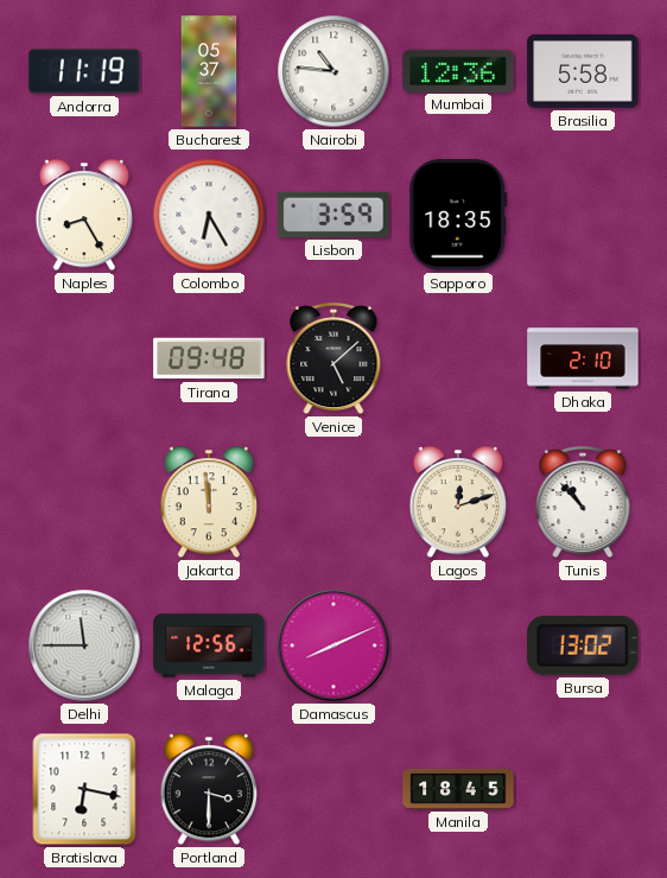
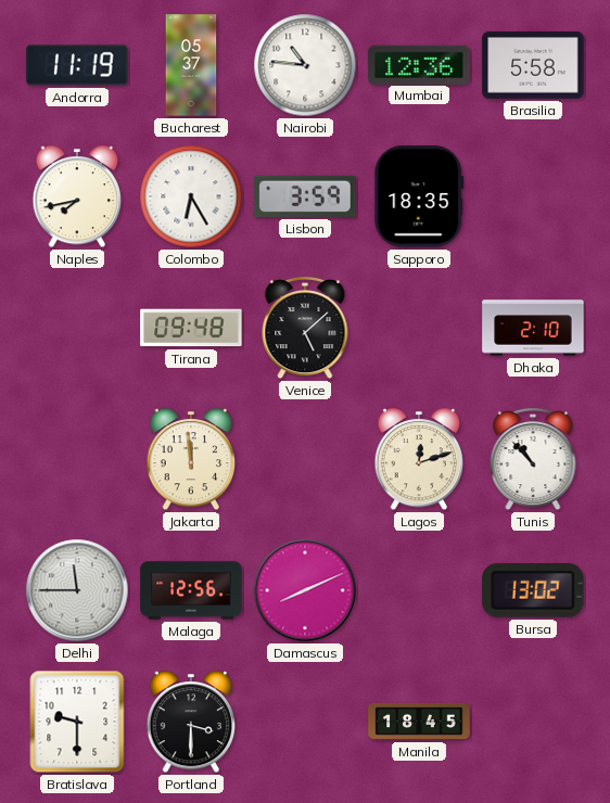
Naples: 8:25 -> 7:43 (77, 197)
Bratislava: 6:17 -> 9:30 (77, 722)
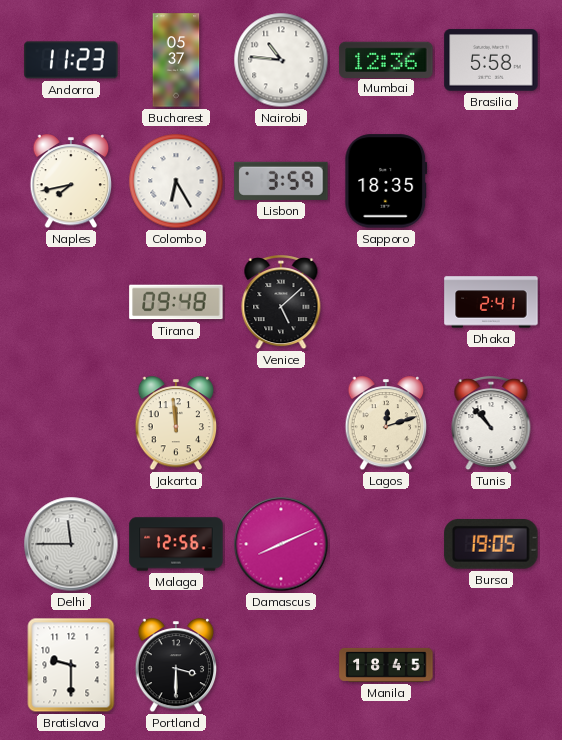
Andorra: 11:19 -> 11:23 (71, 60)
Dhaka: 2:10 -> 2:41 (491, 302)
Bursa: 13:02 -> 19:05 (491, 545)
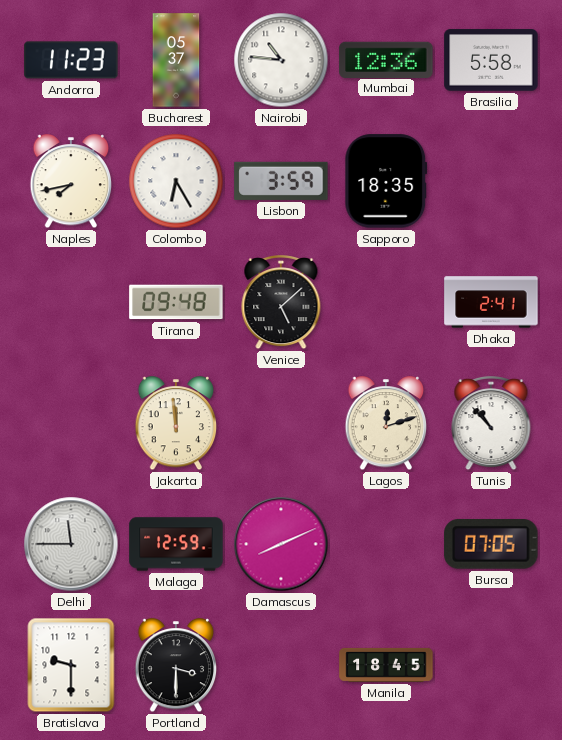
Malaga: 12:56 -> 12:59 (176, 544)
Bursa: 19:05 -> 07:05 (491, 545)
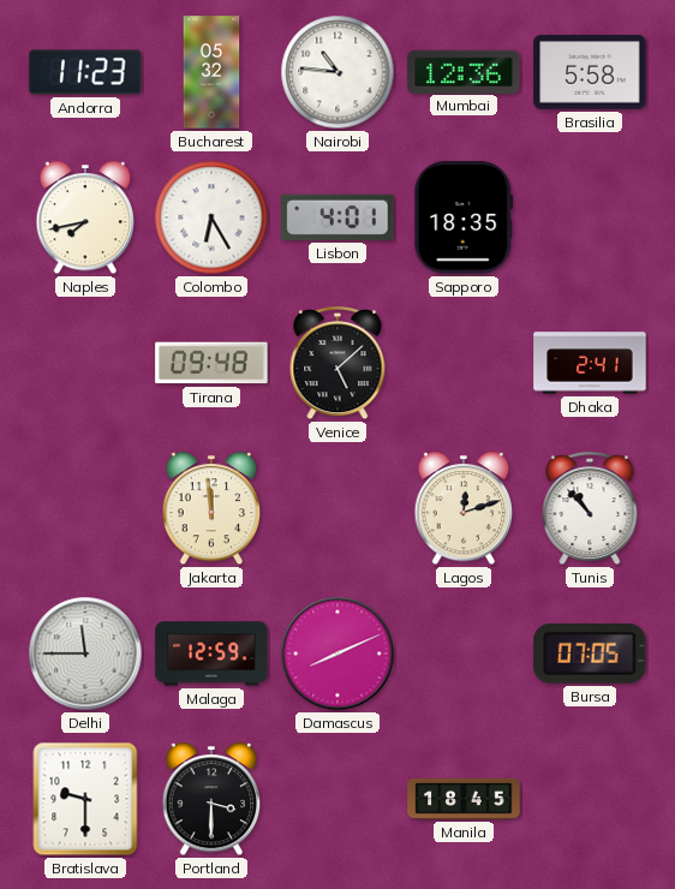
Bucharest: 05:37 -> 05:32 (211, 72)
Lisbon: 3:59 -> 4:01 (337, 217)
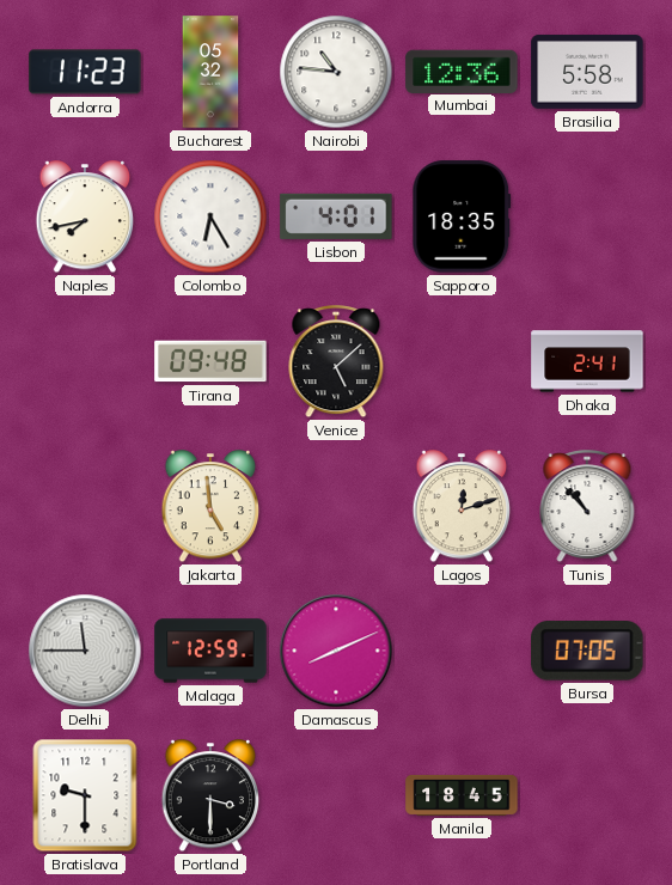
Jakarta: 11:59 -> 4:59 (210, 507)
